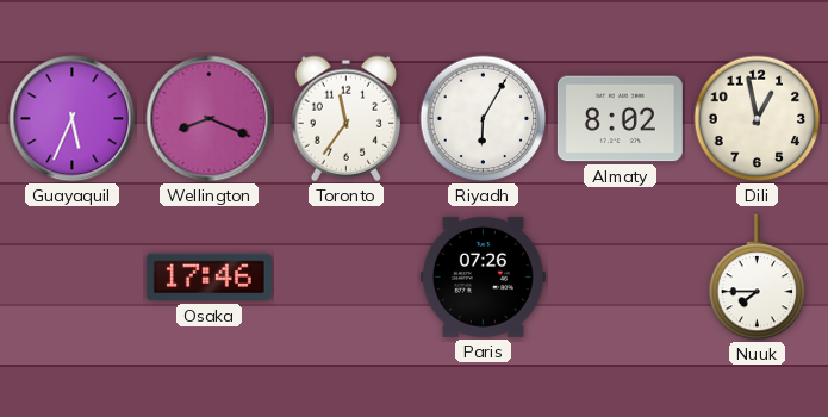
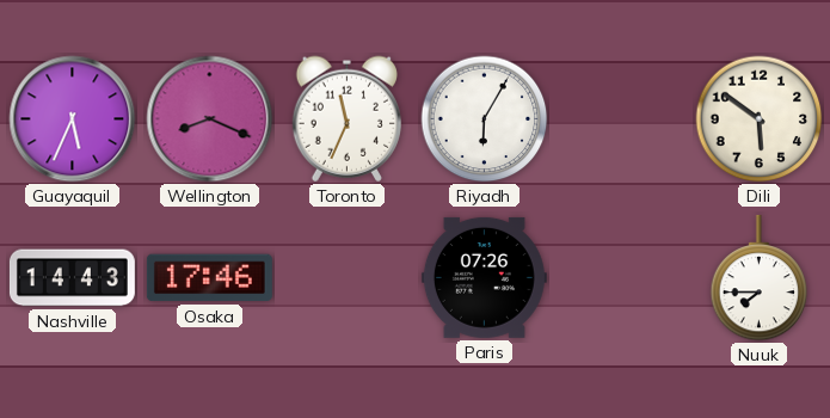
Toronto: 11:36 -> 11:34 (346, 118)
Almaty: 8:02 -> none (620, 119)
Dili: 12:58 -> 5:51 (760, 119)
Nashville: none -> 14:43 (72, 278)
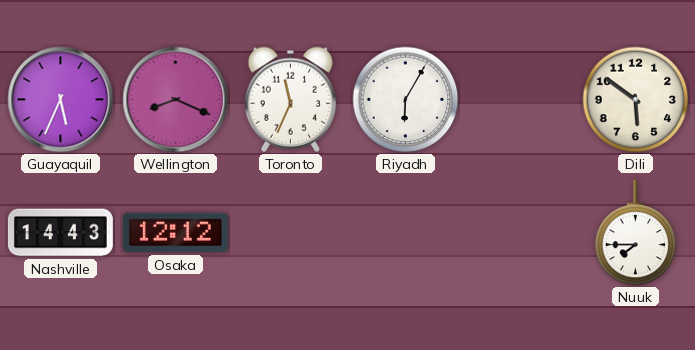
Osaka: 17:46 -> 12:12 (175, 233)
Paris: 07:26 -> none (484, 277)
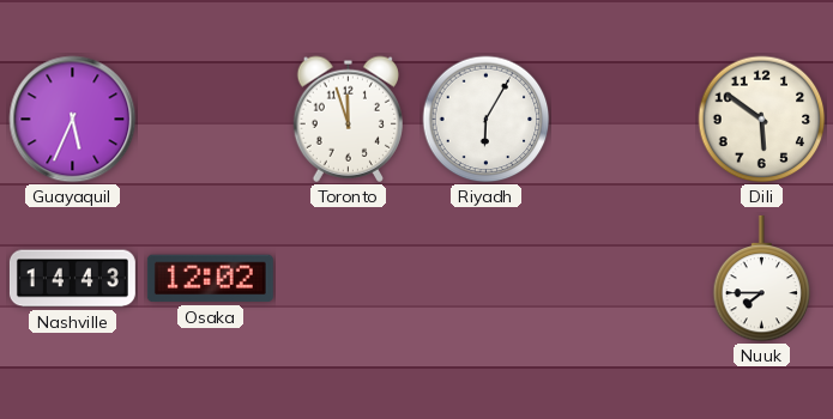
Wellington: 8:19 -> none (176, 100)
Toronto: 11:34 -> 11:57 (348, 119)
Osaka: 12:12 -> 12:02 (210, 279)
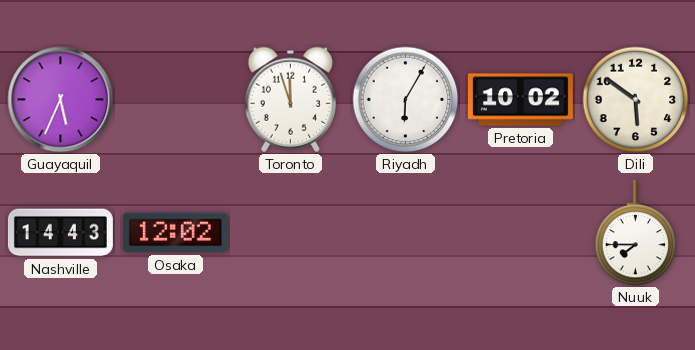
Pretoria: none -> 10:02 (520, 100)
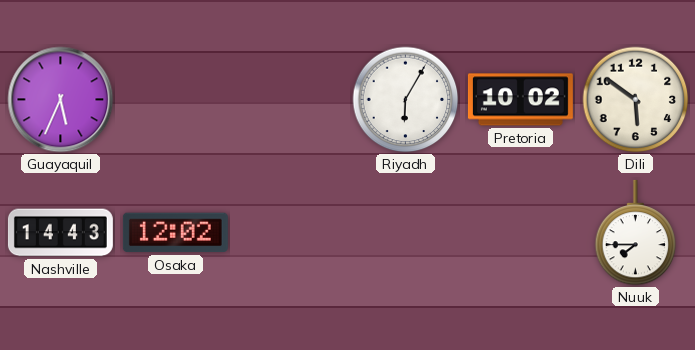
Toronto: 11:57 -> none (290, 99)
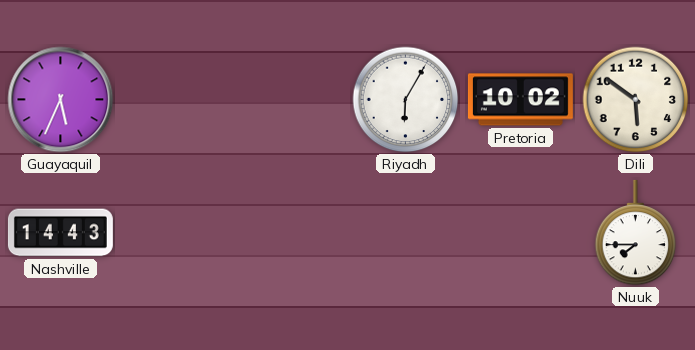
Osaka: 12:02 -> none (175, 233)
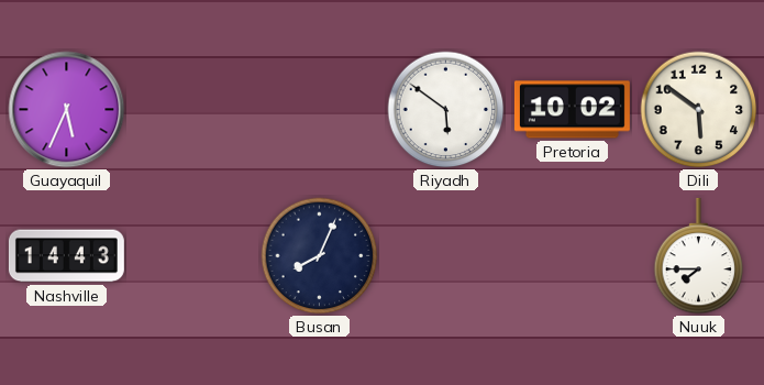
Riyadh: 6:05 -> 5:51 (446, 110)
Busan: none -> 8:04 (320, 256)
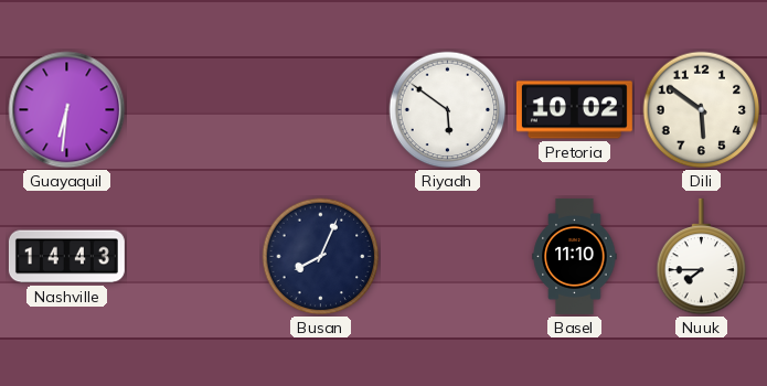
Guayaquil: 5:34 -> 6:31 (67, 110)
Basel: none -> 11:10 (575, 256)
